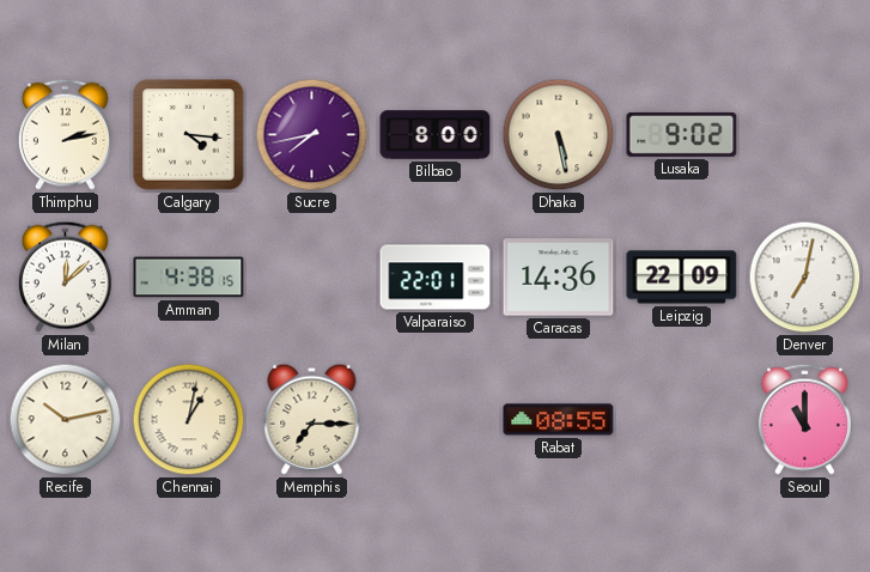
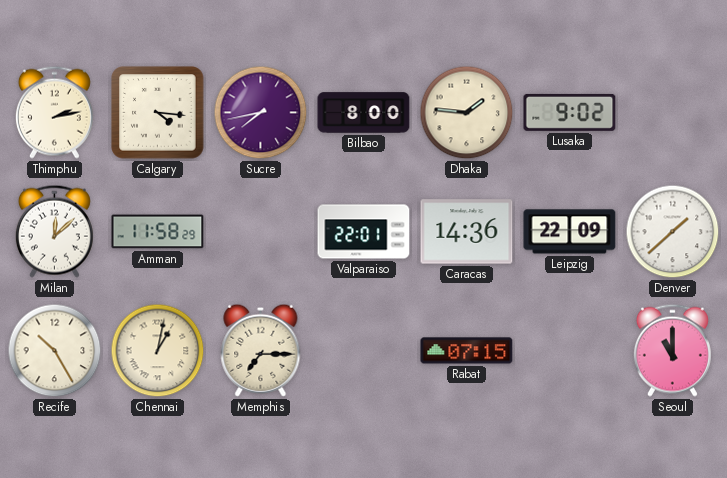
Dhaka: 5:28 -> 1:46 (467, 113)
Amman: 4:38 -> 11:58 (158, 232)
Denver: 7:02 -> 1:38 (673, 232)
Recife: 10:13 -> 10:25 (55, 351)
Rabat: 08:55 -> 07:15 (467, 351)
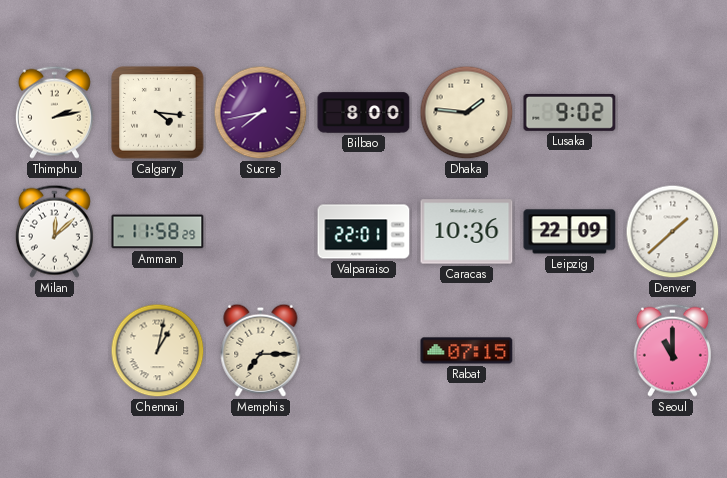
Caracas: 14:36 -> 10:36 (467, 232)
Recife: 10:25 -> none (55, 351)
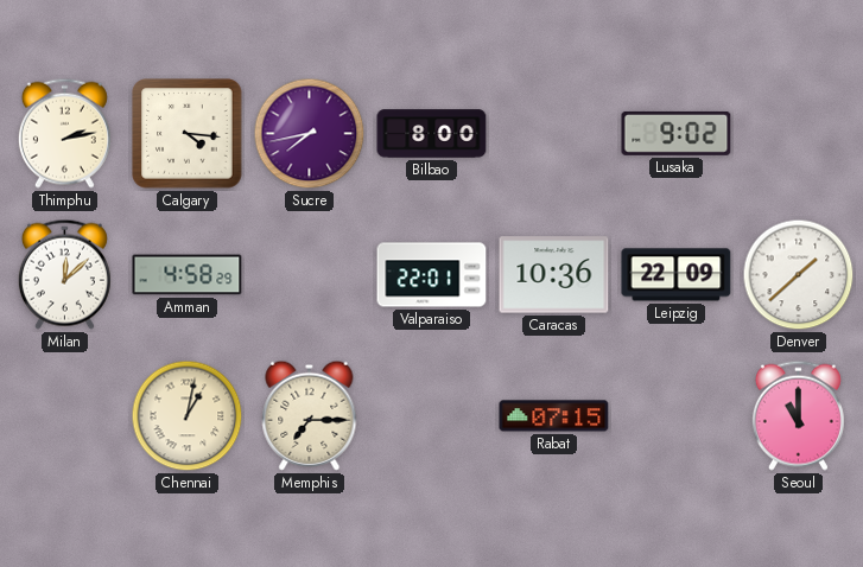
Dhaka: 1:46 -> none (467, 113)
Amman: 11:58 -> 4:58 (188, 275)
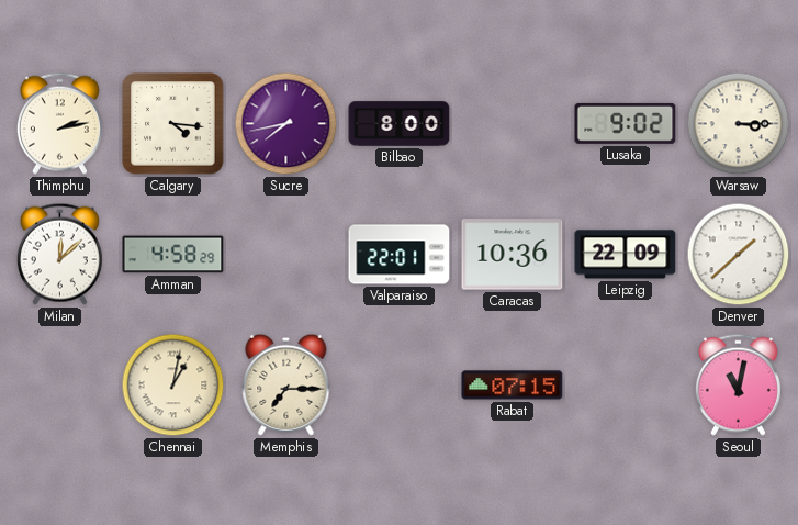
Warsaw: none -> 3:15 (739, 124)
Seoul: 11:00 -> 11:02 (738, 384)
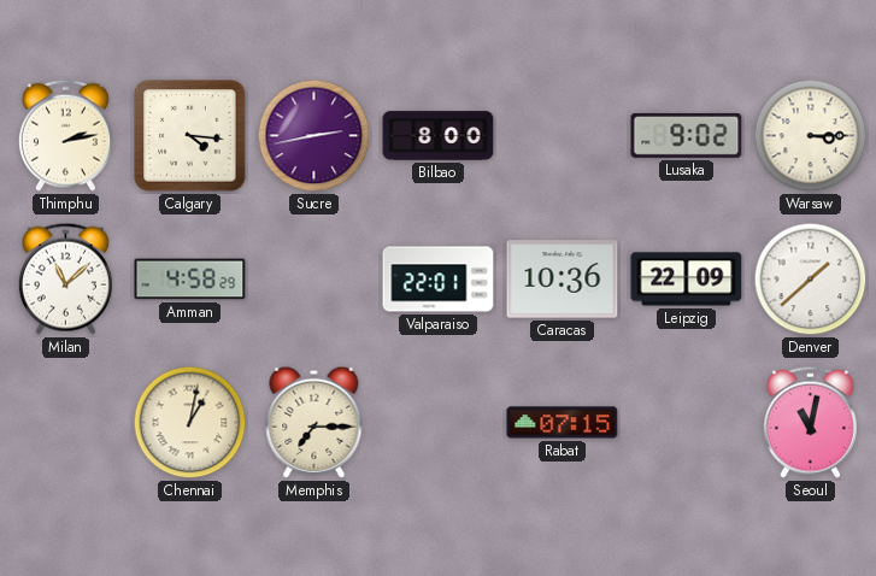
Sucre: 7:43 -> 2:43 (314, 136)
Milan: 12:08 -> 11:08 (65, 278)
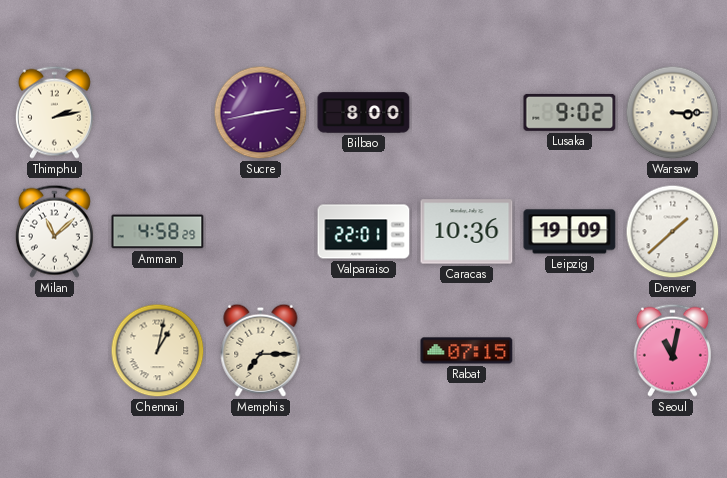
Calgary: 4:16 -> none (190, 136)
Leipzig: 22:09 -> 19:09 (570, 232)
